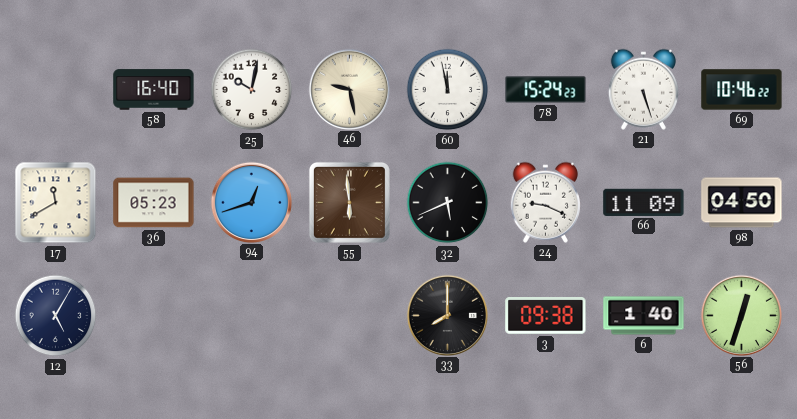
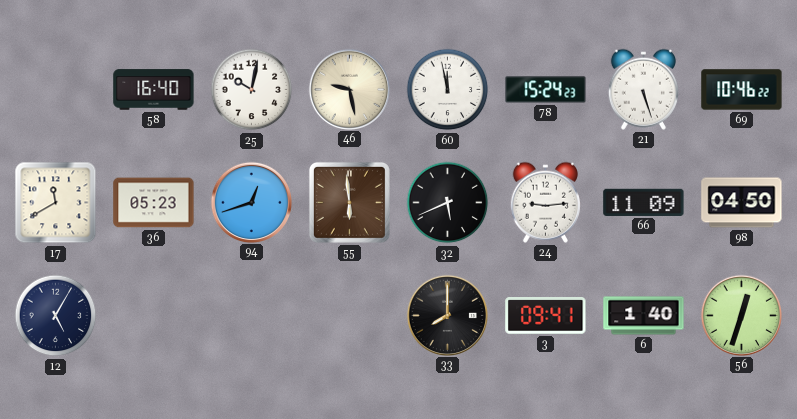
24: 9:19 -> 9:14 (545, 202)
3: 09:38 -> 09:41 (546, 316)
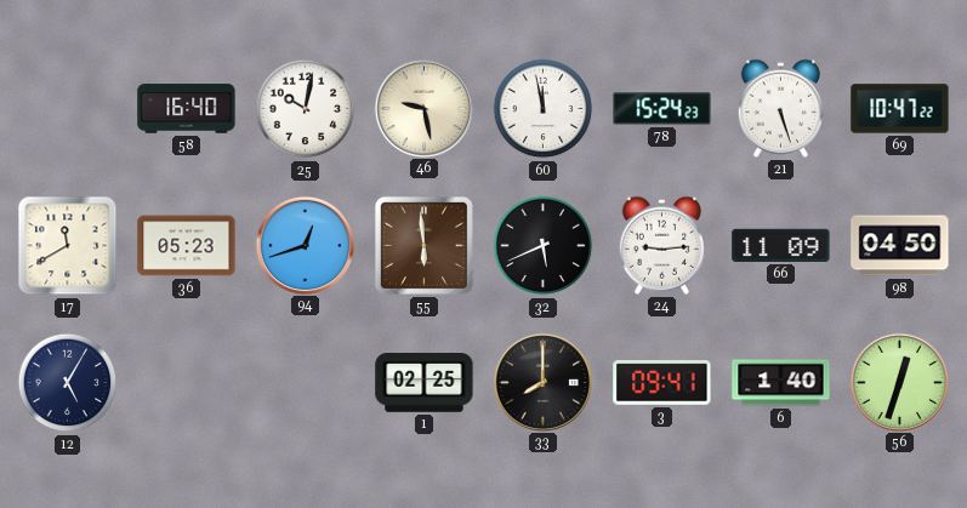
69: 10:46 -> 10:47 (900, 109)
1: none -> 02:25 (425, 383)
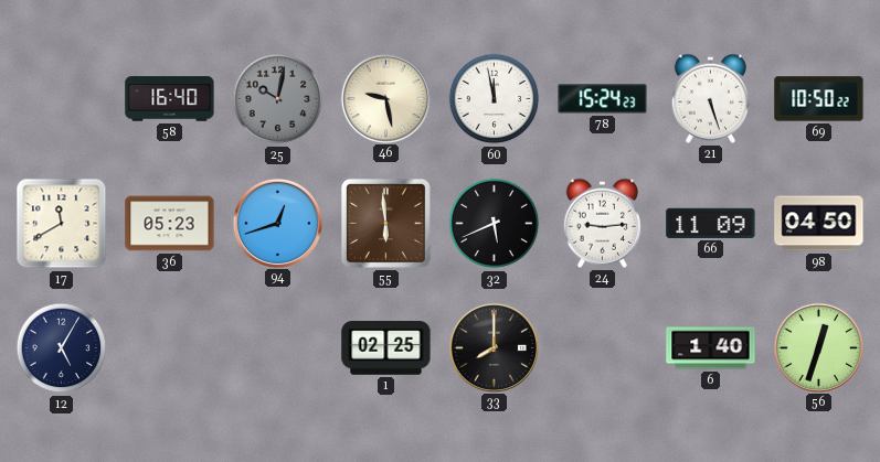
25 dial: white -> grey (278, 99)
69: 10:47 -> 10:50 (819, 99)
3: 09:41 -> none (662, 383)
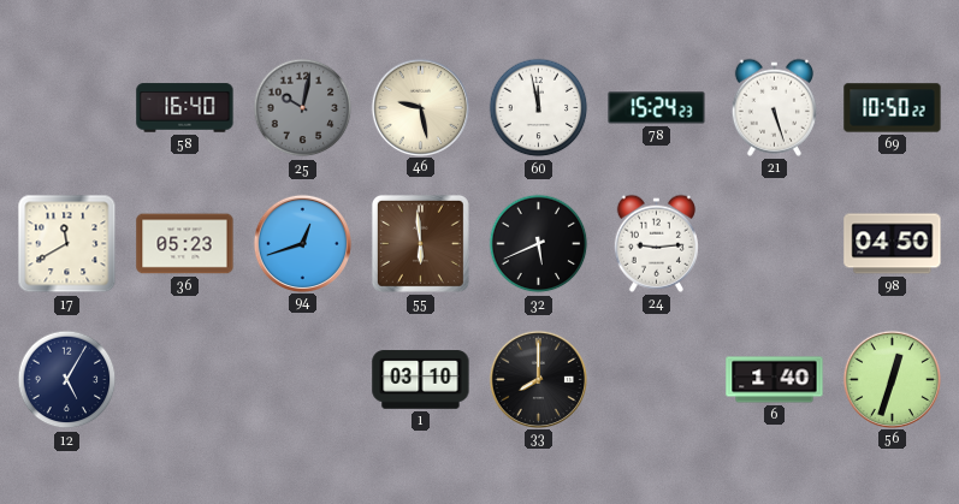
66: 11:09 -> none (711, 223)
1: 02:25 -> 03:10 (421, 380)
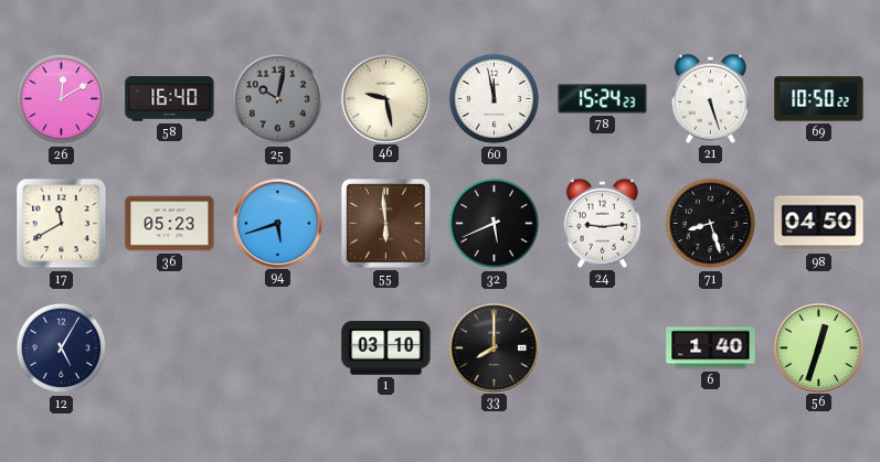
26: none -> 12:10 (62, 99)
94: 12:42 -> 5:42 (277, 223)
71: none -> 8:27 (711, 224)
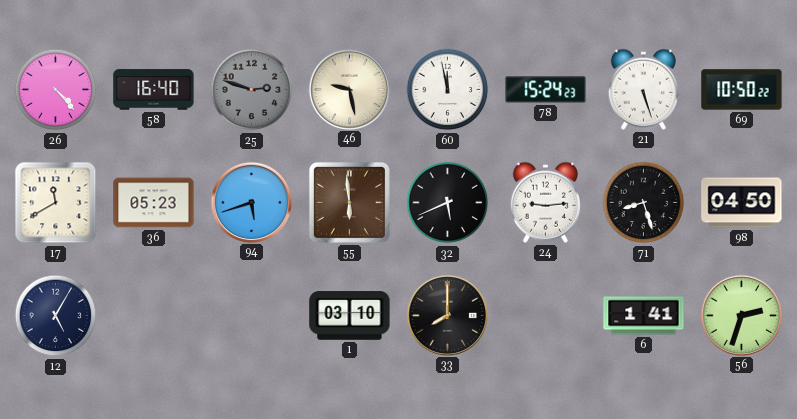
26: 12:10 -> 4:23 (56, 90)
25: 10:02 -> 2:48 (252, 90)
6: 1:40 -> 1:41 (644, 316)
56: 12:33 -> 2:33 (741, 315)
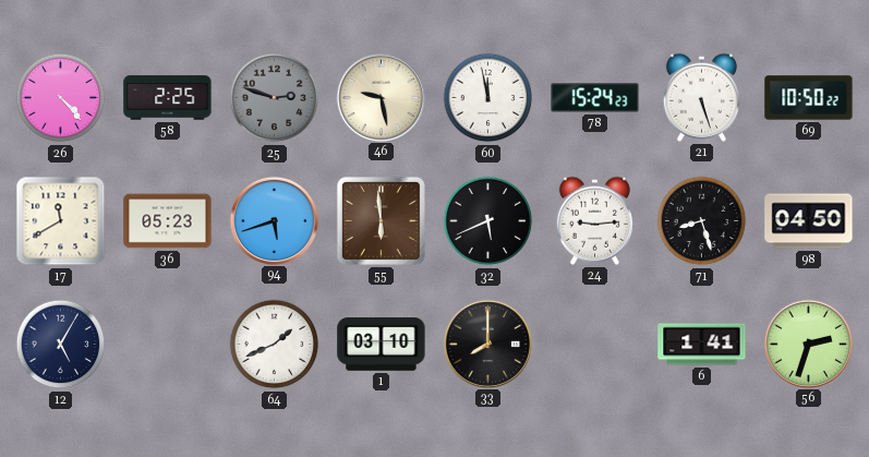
58: 16:40 -> 2:25 (168, 98)
64: none -> 1:41 (275, 345)
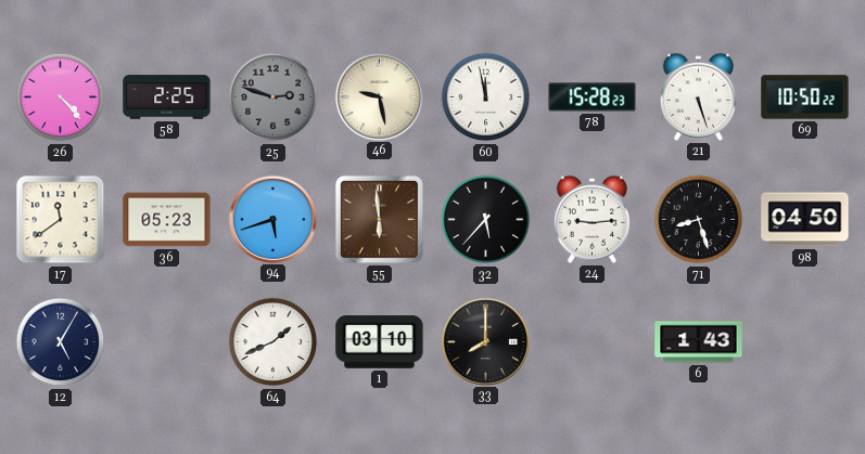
78: 15:24 -> 15:28 (593, 98)
17: 11:40 -> 11:39 (61, 220)
32: 5:41 -> 5:37 (486, 220)
6: 1:41 -> 1:43 (699, 342)
56: 2:33 -> none (808, 344)
